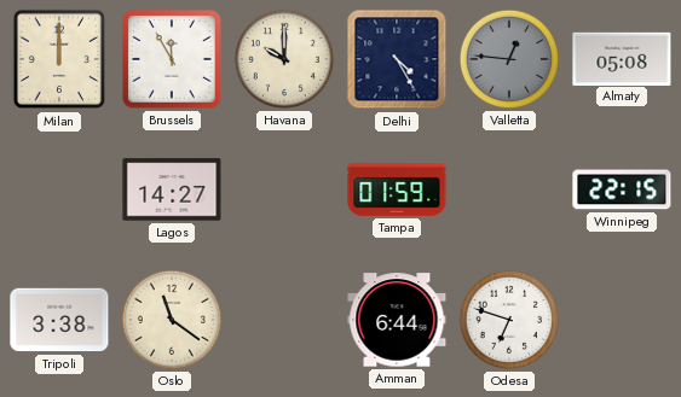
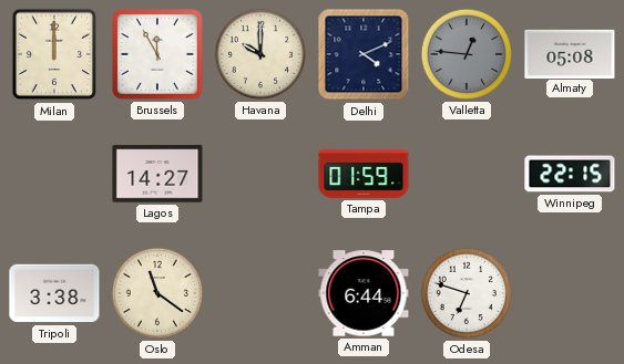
Delhi: 4:25 -> 4:11 (364, 54)
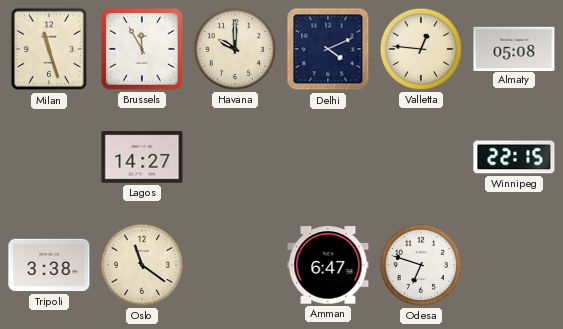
Milan: 12:00 -> 11:27 (48, 49)
Valletta dial: grey -> cream (421, 49)
Tampa: 01:59 -> none (364, 174)
Amman: 6:44 -> 6:47 (328, 265)
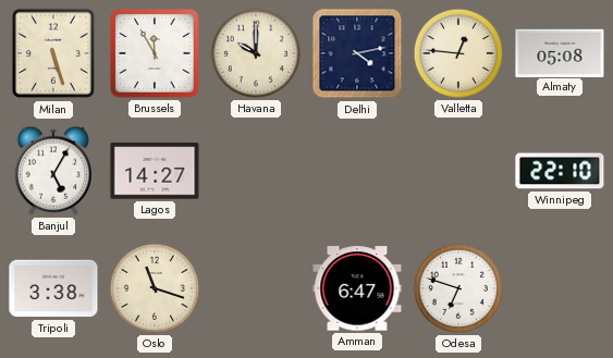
Milan: 11:27 -> 5:27 (52, 53)
Delhi: 4:11 -> 4:13 (357, 53)
Banjul: none -> 5:05 (53, 171)
Winnipeg: 22:15 -> 22:10 (560, 171)
Oslo: 11:21 -> 11:18 (155, 288)
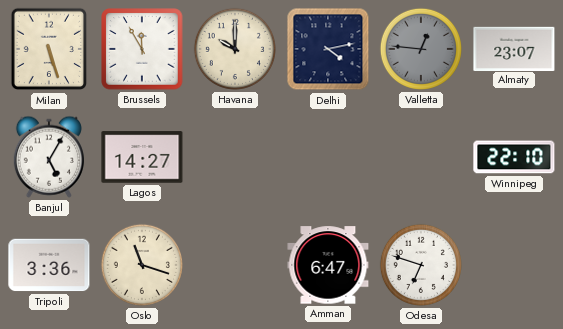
Valletta dial: cream -> grey (421, 49)
Almaty: 05:08 -> 23:07 (514, 48)
Tripoli: 3:38 -> 3:36 (49, 265)
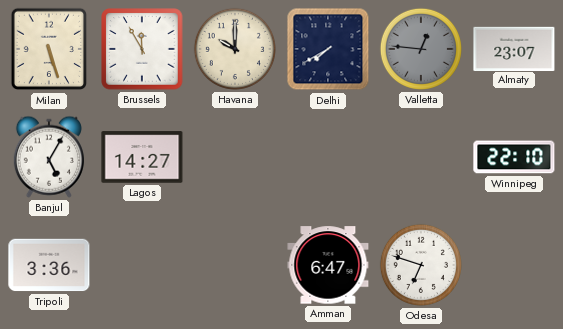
Delhi: 4:13 -> 7:40 (328, 49)
Oslo: 11:18 -> none (142, 265)
